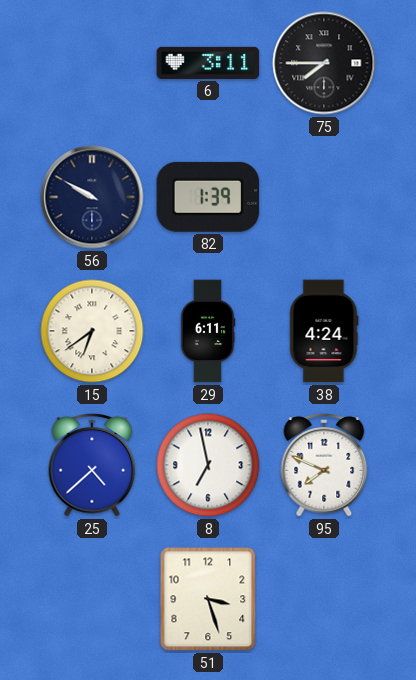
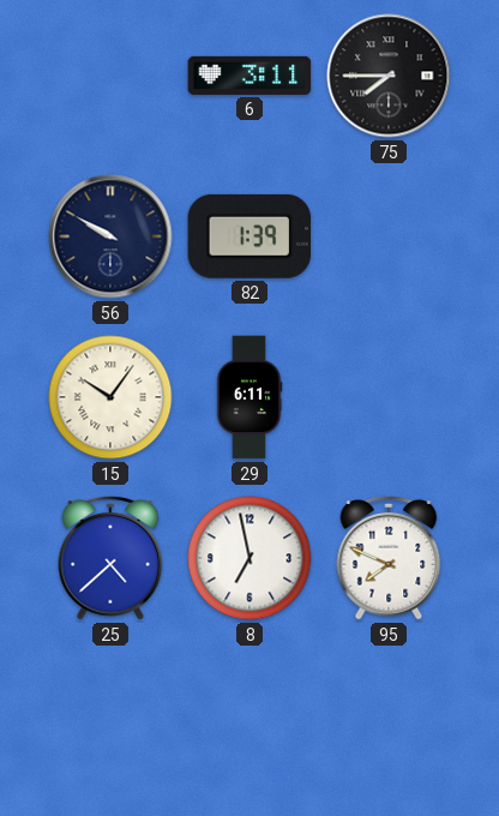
15: 6:39 -> 10:06 (110, 397)
38: 4:24 -> none (324, 331)
51: 3:27 -> none (208, 599)
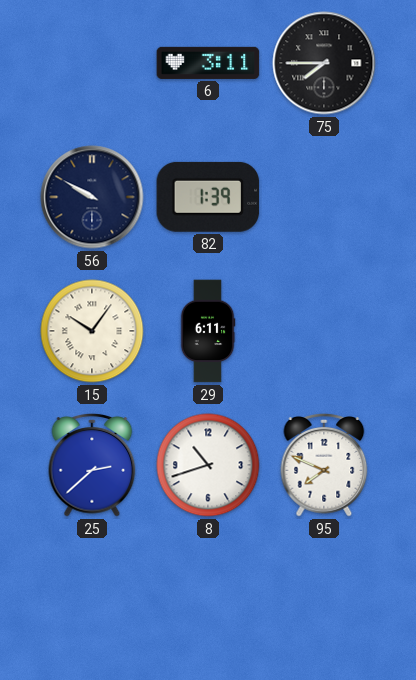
25: 4:38 -> 2:38 (92, 466)
8: 6:58 -> 10:42 (208, 465)
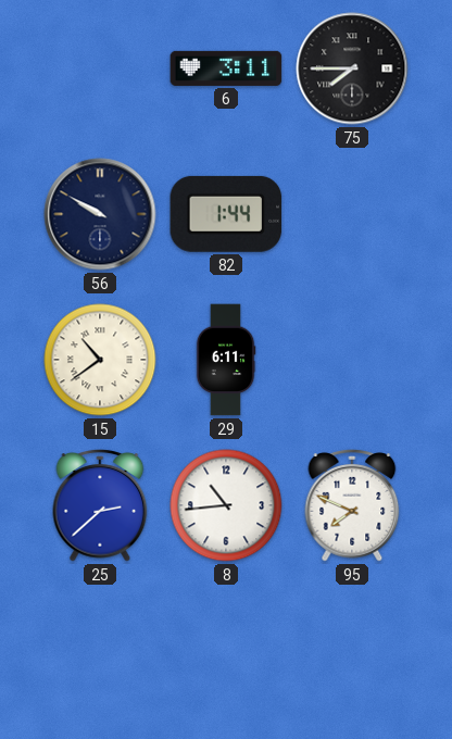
82: 1:39 -> 1:44 (226, 214)
15: 10:06 -> 10:39 (100, 360)
8: 10:42 -> 10:44 (226, 505)
